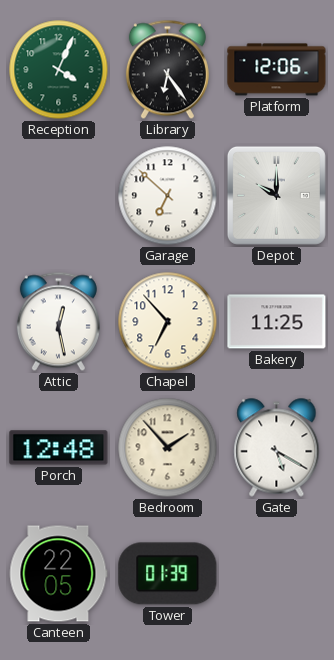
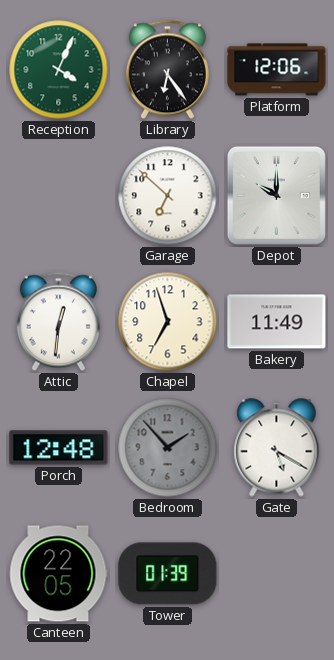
Attic: 12:28 -> 12:31 (58, 322)
Chapel: 6:53 -> 6:57 (168, 322)
Bakery: 11:25 -> 11:49 (277, 322)
Bedroom dial: cream -> grey (168, 448)
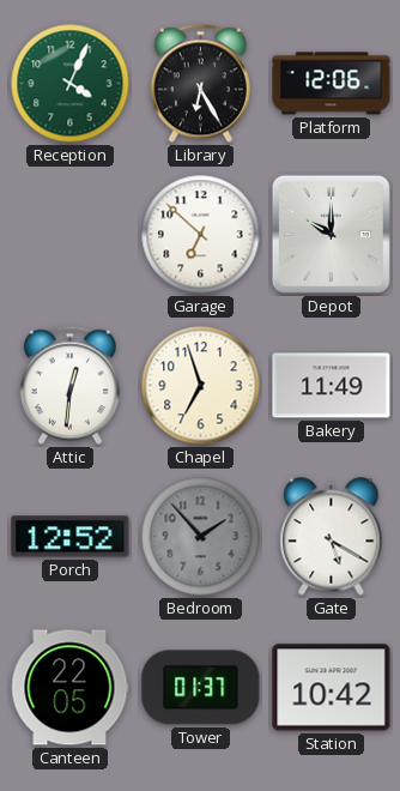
Library: 6:24 -> 6:25 (200, 84)
Porch: 12:48 -> 12:52 (71, 537)
Tower: 01:39 -> 01:37 (201, 688)
Station: none -> 10:42 (332, 688)
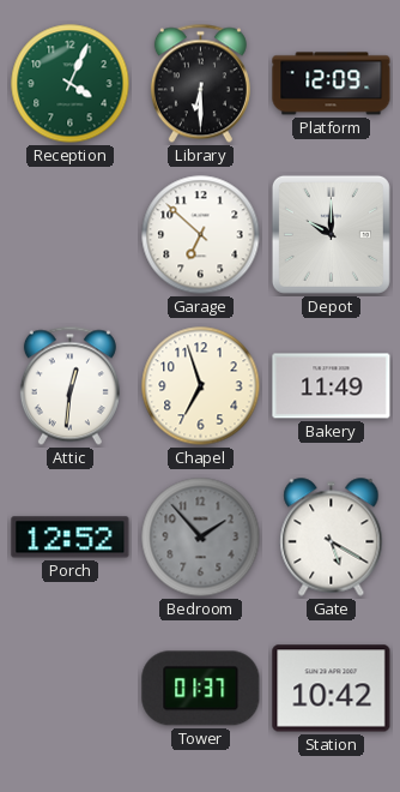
Library: 6:25 -> 6:30 (200, 84)
Platform: 12:06 -> 12:09 (332, 84)
Canteen: 22:05 -> none (69, 688)
